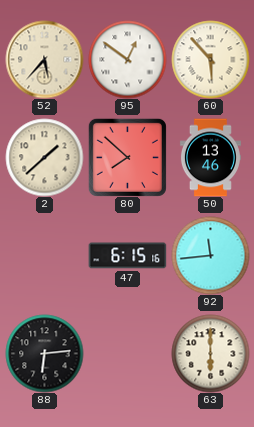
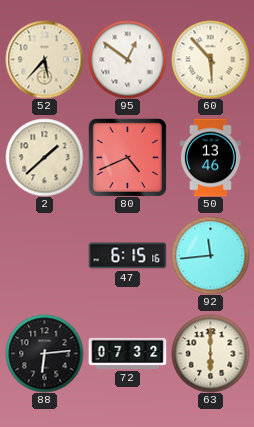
80: 7:52 -> 4:41 (127, 157)
72: none -> 07:32 (127, 353)
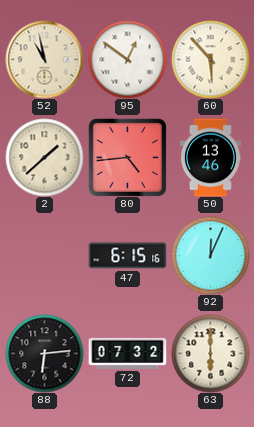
52: 5:37 -> 10:58 (44, 59)
80: 4:41 -> 4:44 (127, 157)
92: 11:44 -> 12:04 (210, 255)
